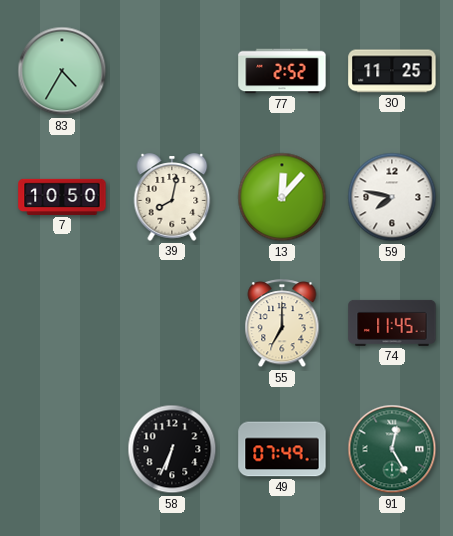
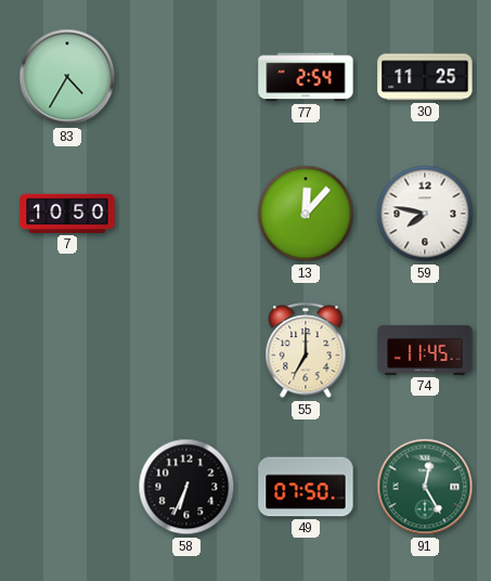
77: 2:52 -> 2:54 (306, 77)
39: 8:02 -> none (172, 197)
49: 07:49 -> 07:50 (306, 487)
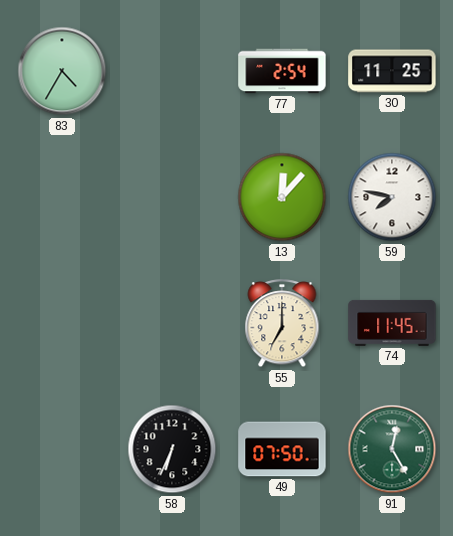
7: 10:50 -> none (67, 214)
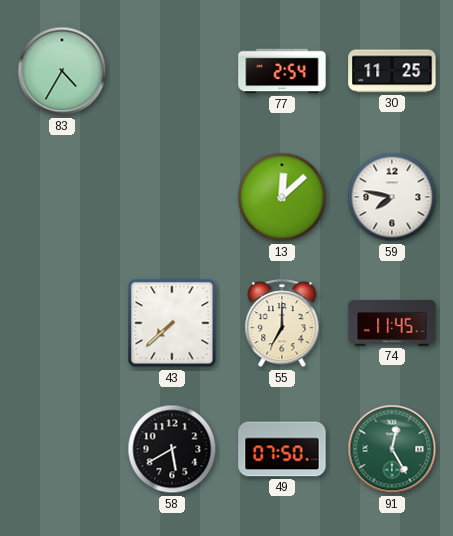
13: 12:07 -> 12:08 (282, 197)
43: none -> 7:38 (172, 323)
58: 6:34 -> 5:40 (172, 449)
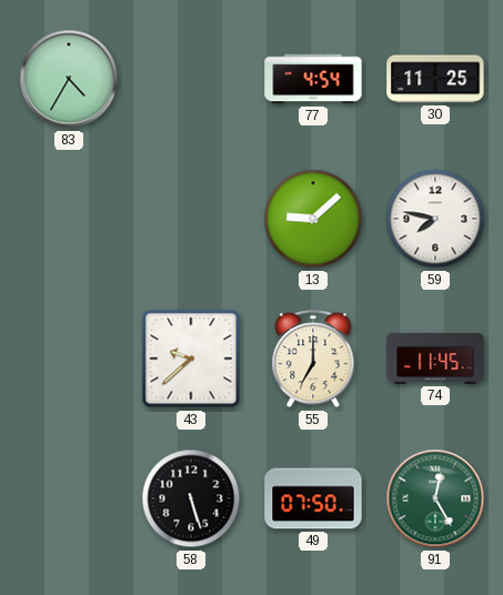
77: 2:54 -> 4:54 (313, 79)
13: 12:08 -> 9:08 (313, 219)
43: 7:38 -> 9:38 (191, 359)
58: 5:40 -> 5:27 (191, 498)
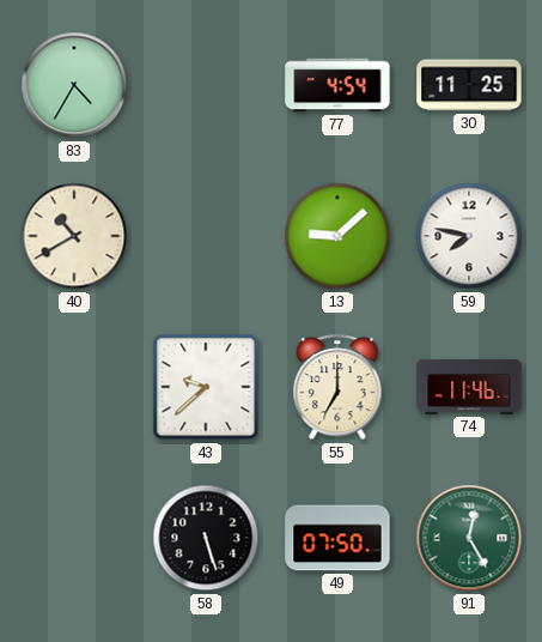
40: none -> 10:40 (74, 236)
74: 11:45 -> 11:46 (469, 387)
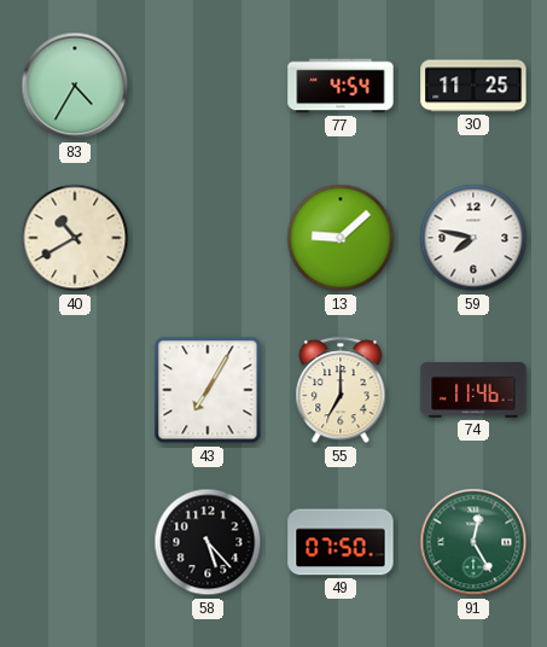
43: 9:38 -> 7:05 (208, 390)
58: 5:27 -> 5:23 (208, 542)
